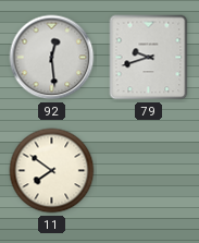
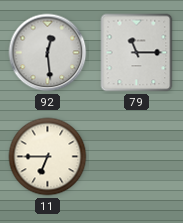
79: 9:42 -> 11:15 (137, 53)
11: 7:51 -> 6:45 (48, 157)
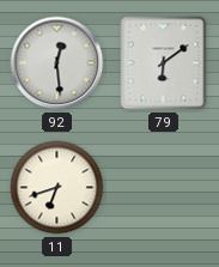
79: 11:15 -> 6:09 (164, 63)
11: 6:45 -> 6:42 (57, 188)
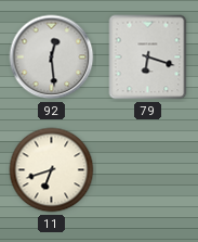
79: 6:09 -> 6:18 (148, 58)
